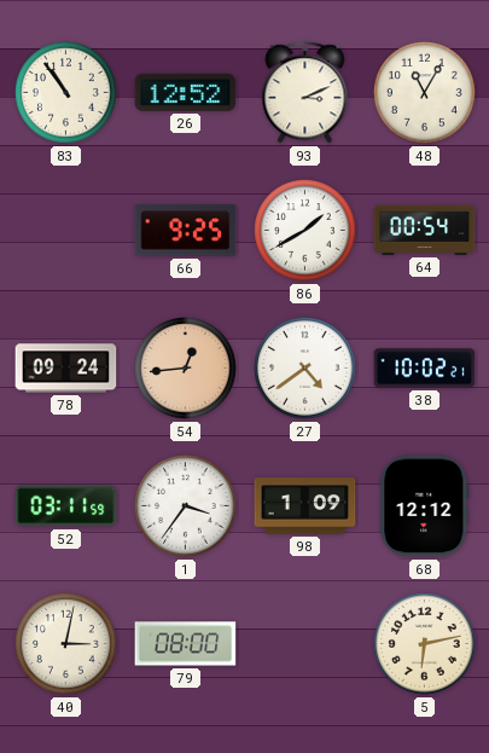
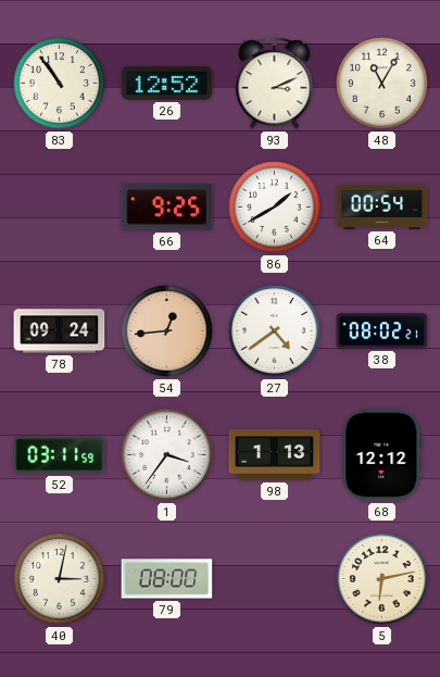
38: 10:02 -> 08:02 (382, 331)
98: 1:09 -> 1:13 (275, 455)
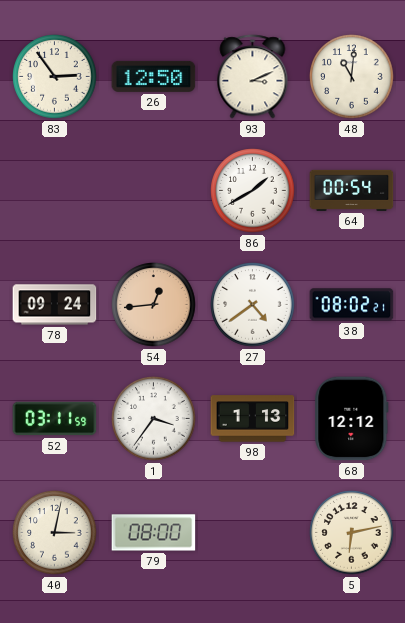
83: 10:54 -> 2:54 (55, 77)
26: 12:52 -> 12:50 (154, 76)
48: 11:05 -> 11:01 (352, 77)
66: 9:25 -> none (167, 208)
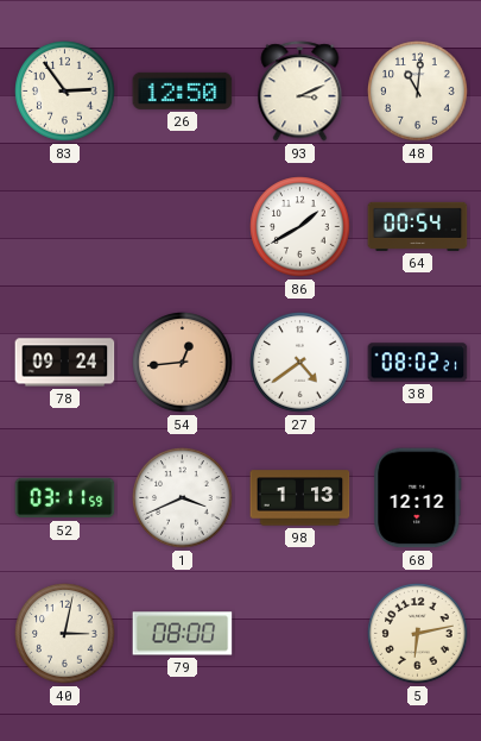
1: 3:36 -> 3:41 (183, 498)
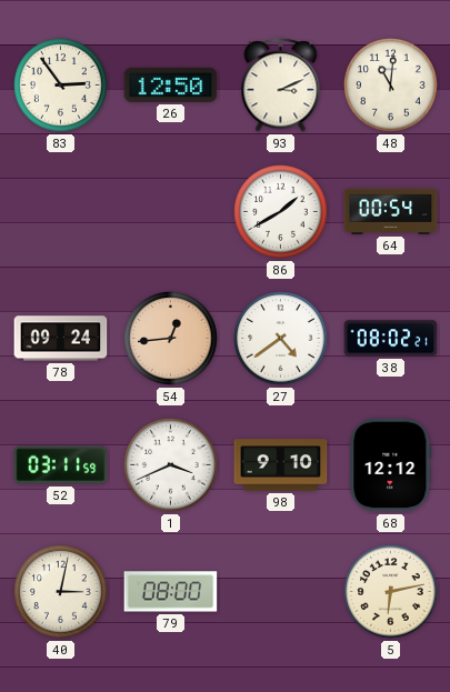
98: 1:13 -> 9:10 (281, 465)
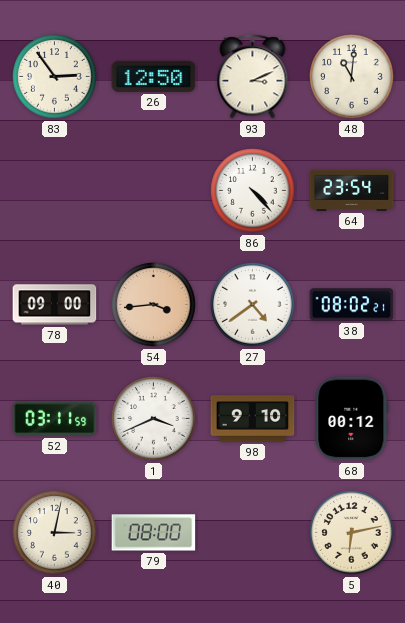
86: 1:40 -> 4:23 (253, 191)
64: 00:54 -> 23:54 (352, 190)
78: 09:24 -> 09:00 (55, 305)
54: 12:44 -> 3:44 (154, 305)
68: 12:12 -> 00:12 (352, 419)
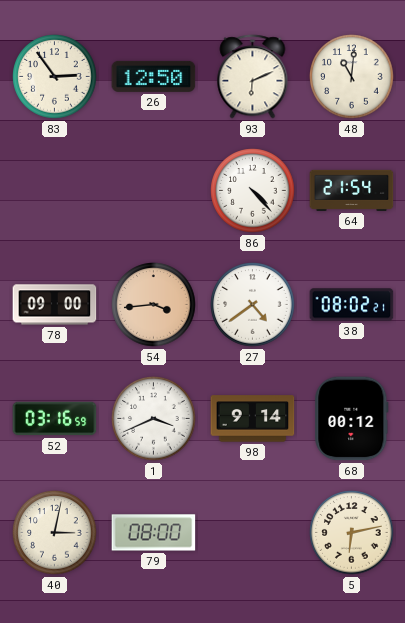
93: 3:11 -> 6:11 (253, 77)
64: 23:54 -> 21:54 (352, 190)
52: 03:11 -> 03:16 (55, 419)
98: 9:10 -> 9:14 (253, 419)
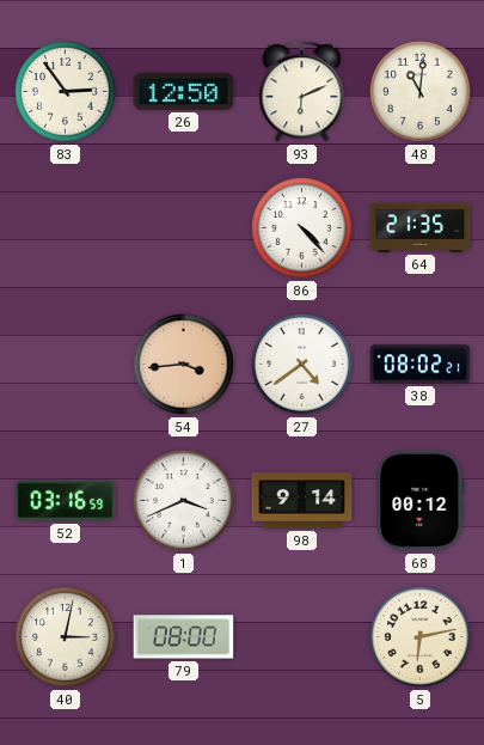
64: 21:54 -> 21:35 (421, 227)
78: 09:00 -> none (55, 305)
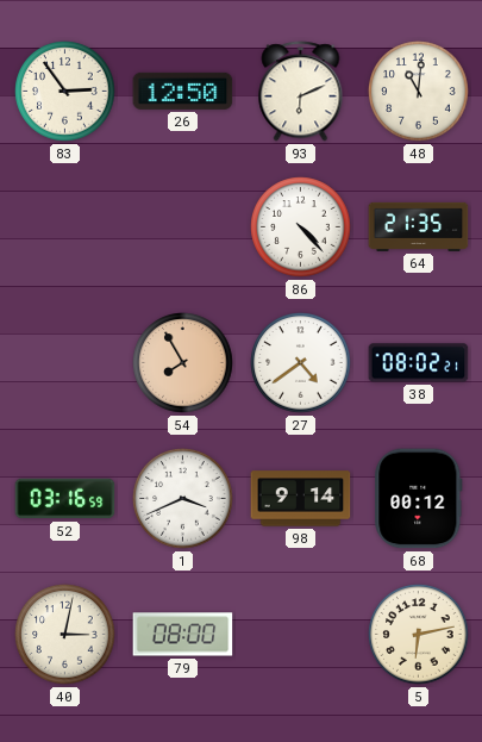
54: 3:44 -> 7:55 (183, 363)
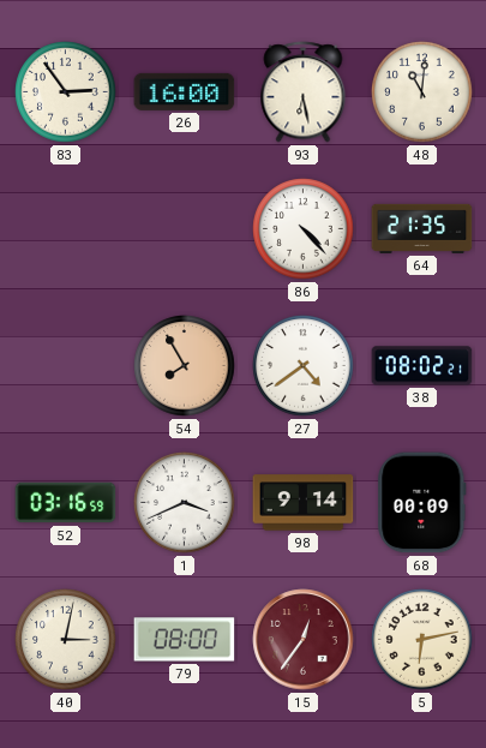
26: 12:50 -> 16:00 (185, 91)
93: 6:11 -> 6:28 (304, 92)
68: 00:12 -> 00:09 (422, 503)
15: none -> 12:36 (304, 640)
